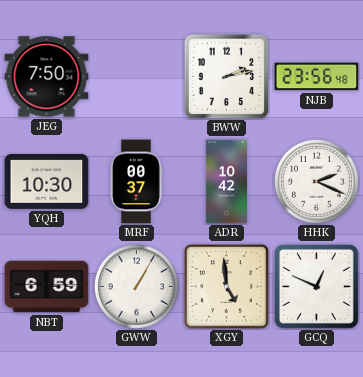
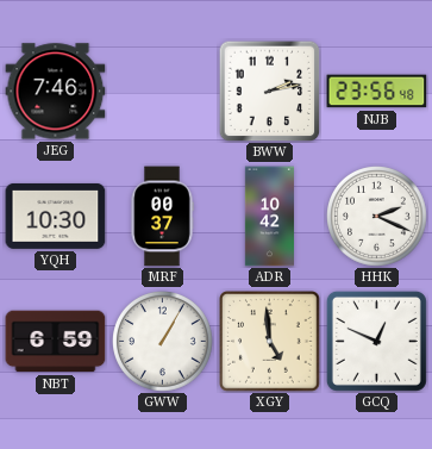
JEG: 7:50 -> 7:46 (56, 92)
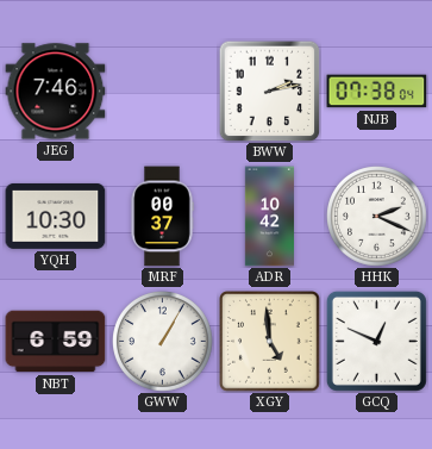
NJB: 23:56 -> 07:38 (377, 92)
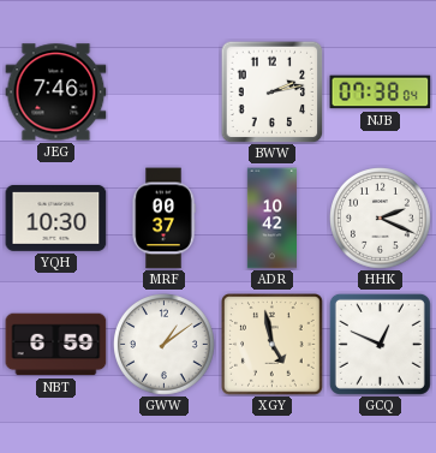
GWW: 1:05 -> 1:09 (165, 345)
XGY: 4:59 -> 4:58 (273, 345)
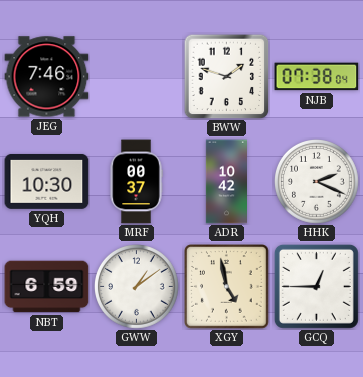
BWW: 2:13 -> 1:48 (226, 76)
GCQ: 12:49 -> 12:45 (316, 286)
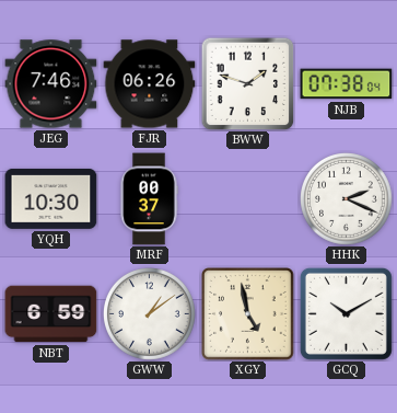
FJR: none -> 06:26 (150, 84)
ADR: 10:42 -> none (226, 182)
GCQ: 12:45 -> 10:10 (346, 313)
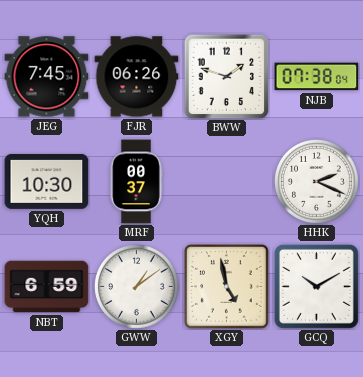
JEG: 7:46 -> 7:45 (47, 77)
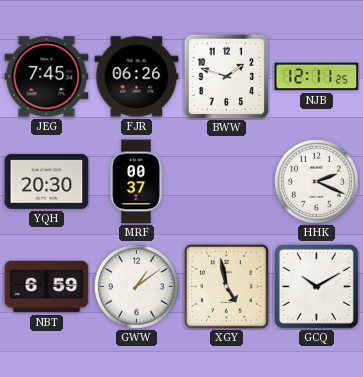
NJB: 07:38 -> 12:11 (317, 77)
YQH: 10:30 -> 20:30 (47, 181)
